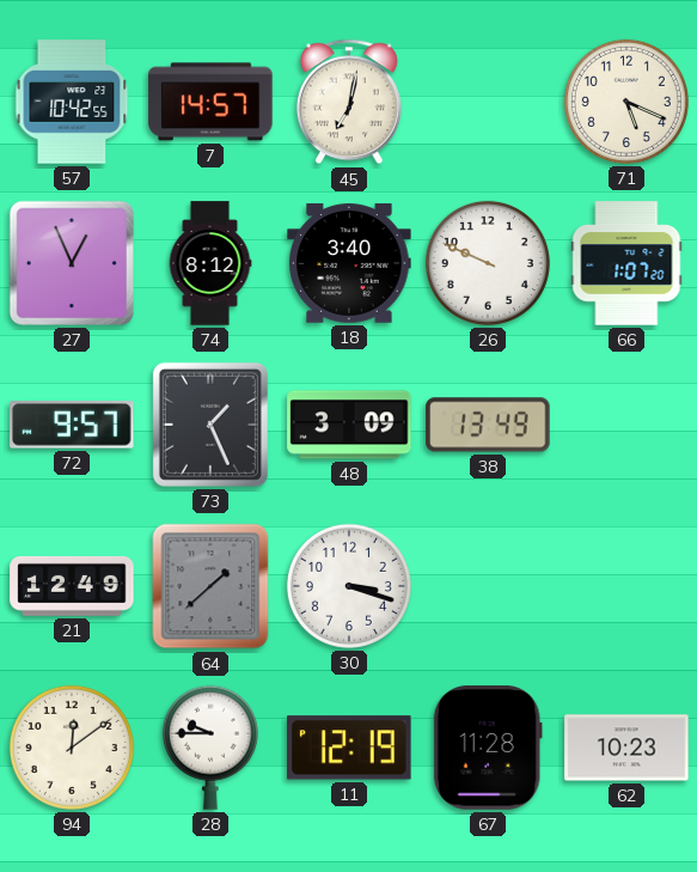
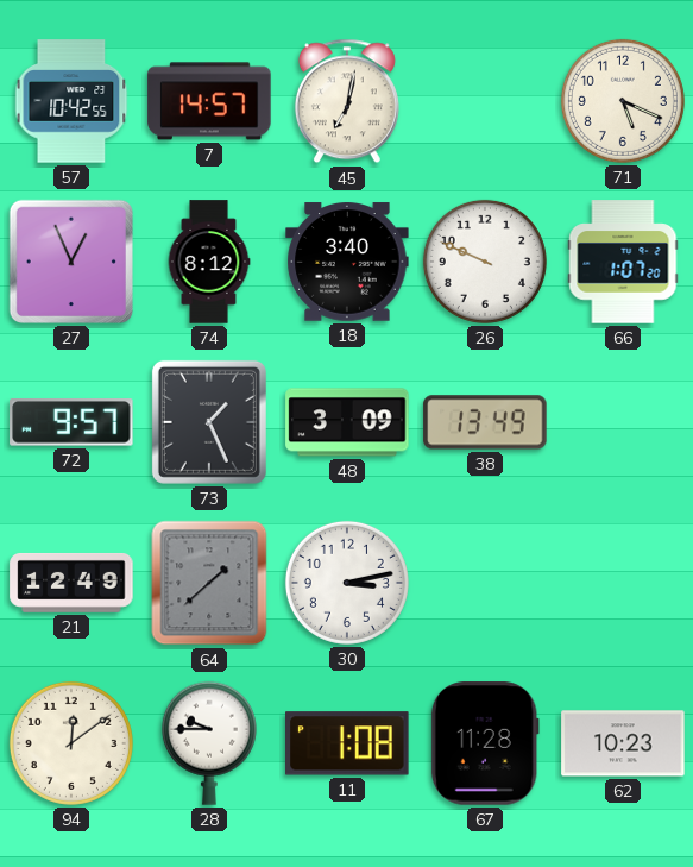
30: 3:18 -> 3:13 (347, 583)
11: 12:19 -> 1:08 (348, 743)
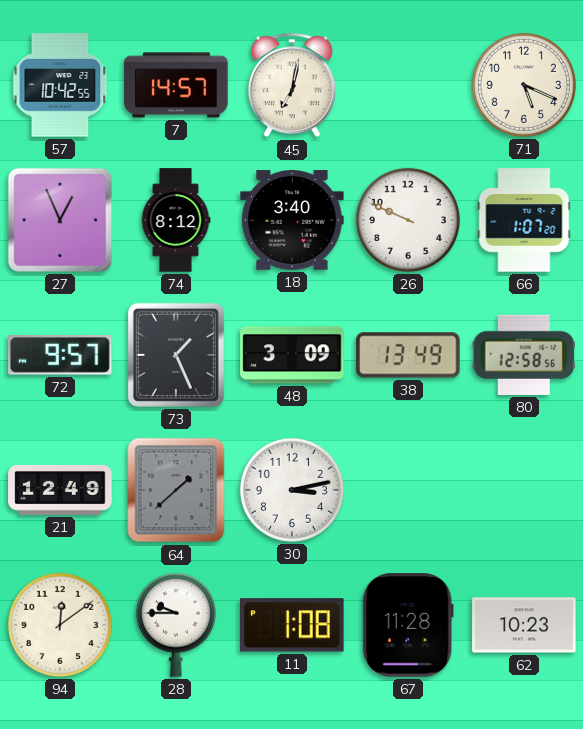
80: none -> 12:58 (524, 355)
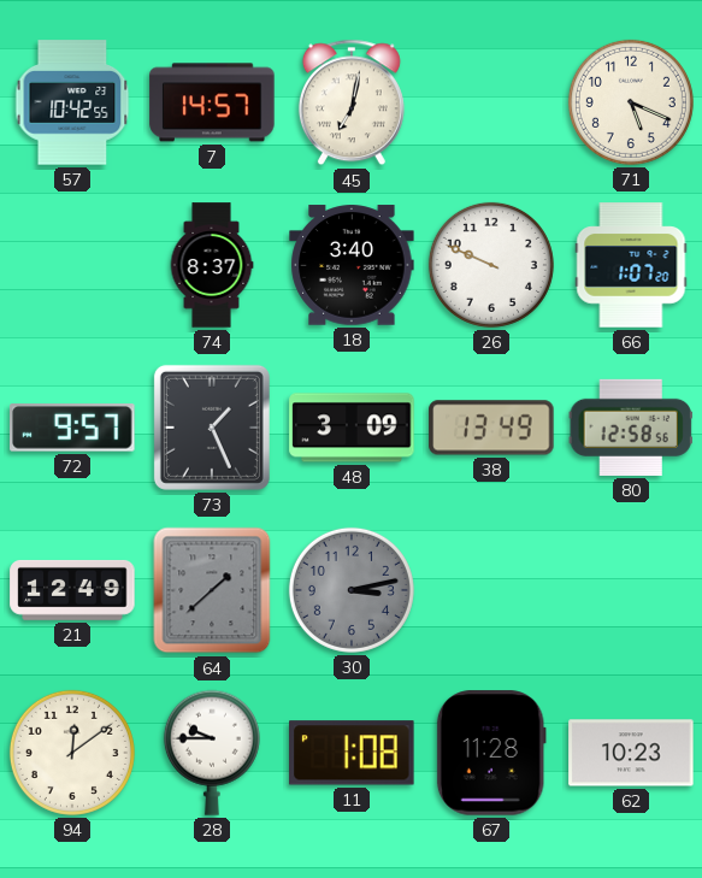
27: 12:56 -> none (60, 220)
74: 8:12 -> 8:37 (212, 265)
30 dial: white -> grey (352, 590)
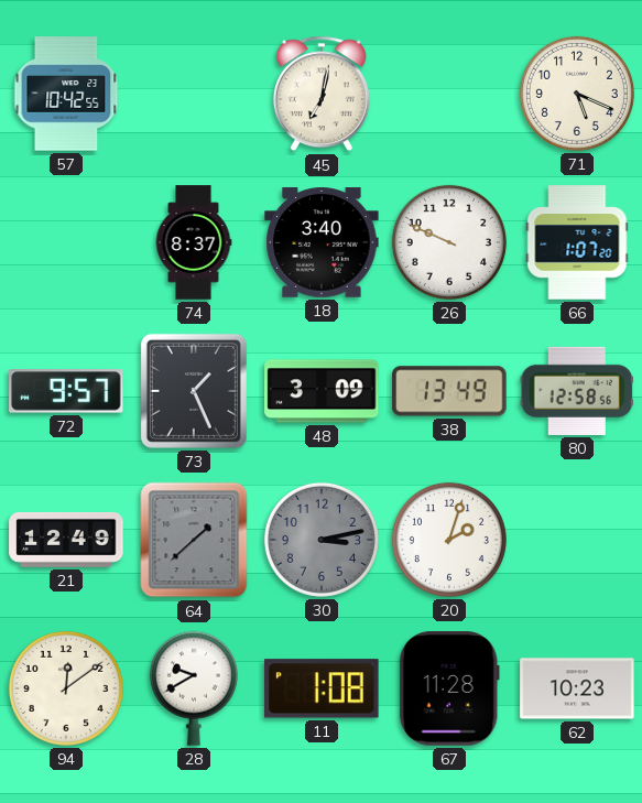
7: 14:57 -> none (212, 102)
20: none -> 2:03 (449, 540)
28: 9:45 -> 9:40 (194, 688)
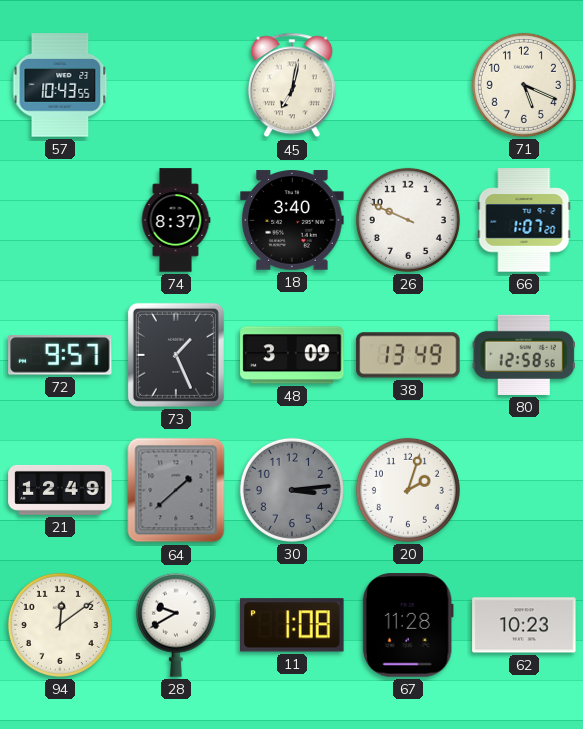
57: 10:42 -> 10:43 (60, 85)
30: 3:13 -> 3:14 (292, 490)
